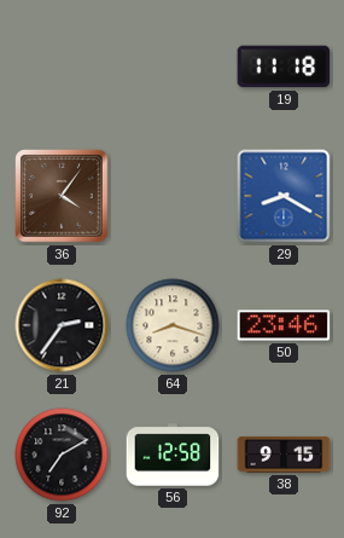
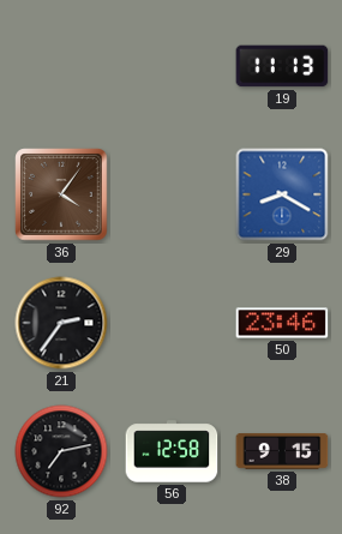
19: 11:18 -> 11:13 (282, 66)
64: 8:18 -> none (173, 325)
92: 7:10 -> 7:13 (61, 451)
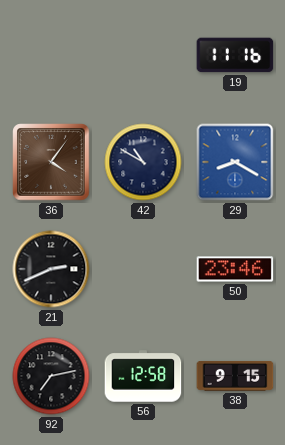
19: 11:13 -> 11:16 (235, 55)
42: none -> 10:50 (143, 162)
21: 2:36 -> 2:41 (51, 269)
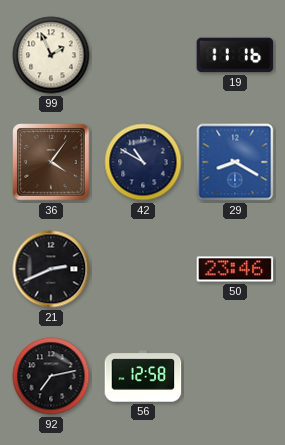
99: none -> 1:56 (51, 55)
38: 9:15 -> none (235, 377)
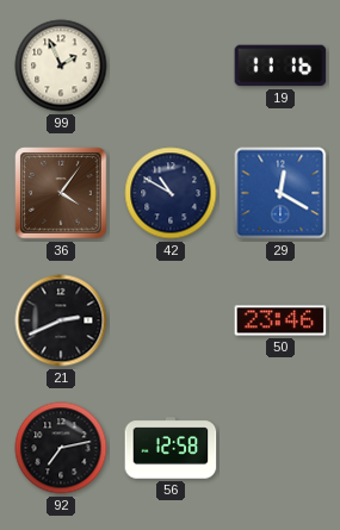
29: 8:20 -> 12:20 (280, 193)
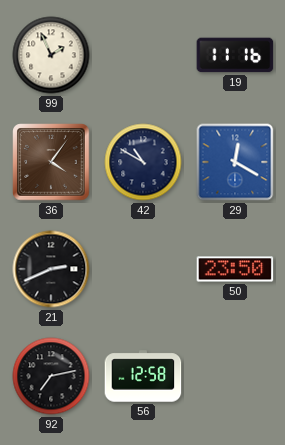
50: 23:46 -> 23:50 (235, 269)
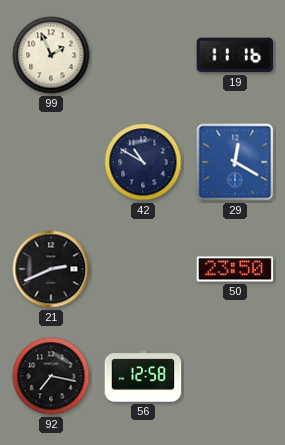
36: 4:06 -> none (51, 162)
92: 7:13 -> 7:17 (51, 376)
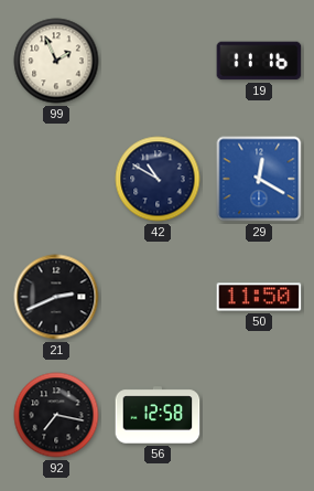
50: 23:50 -> 11:50 (259, 297)
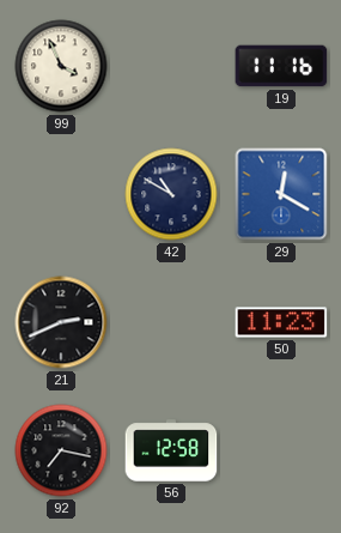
99: 1:56 -> 3:56 (61, 66)
50: 11:50 -> 11:23 (281, 322)
